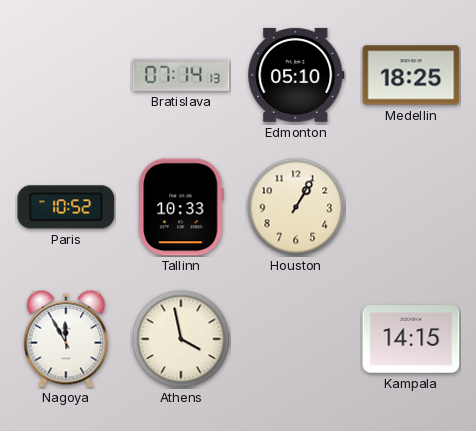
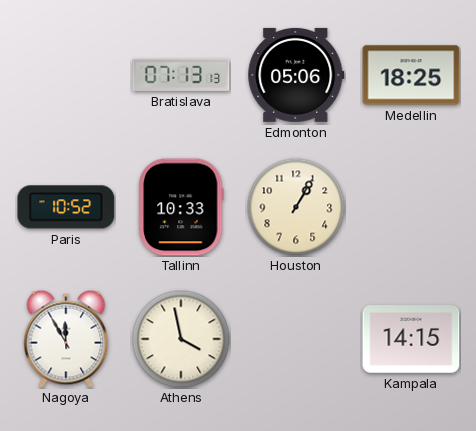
Bratislava: 07:14 -> 07:13 (181, 75)
Edmonton: 05:10 -> 05:06 (296, 75)
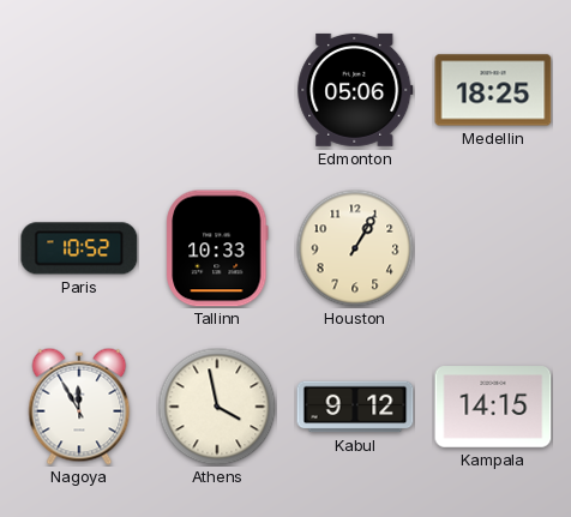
Bratislava: 07:13 -> none (181, 75)
Kabul: none -> 9:12 (355, 407)
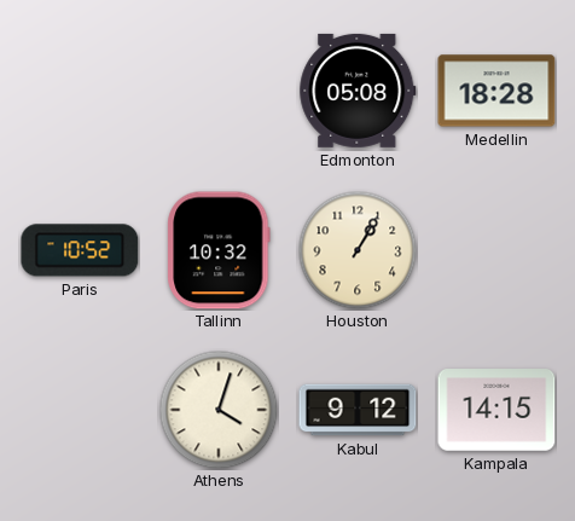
Edmonton: 05:06 -> 05:08 (358, 91)
Medellin: 18:25 -> 18:28 (496, 91)
Tallinn: 10:33 -> 10:32 (219, 250)
Nagoya: 11:55 -> none (79, 407)
Athens: 3:58 -> 4:03 (219, 410)
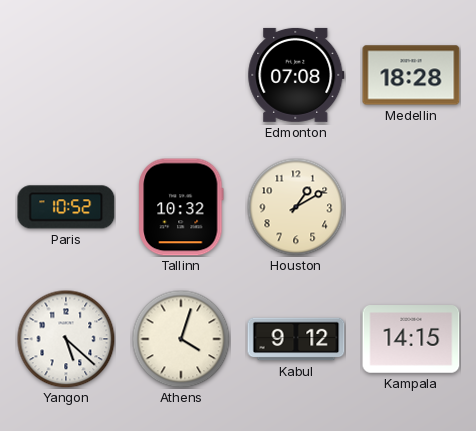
Edmonton: 05:08 -> 07:08 (296, 75)
Houston: 1:05 -> 1:10 (296, 207)
Yangon: none -> 5:22 (66, 339)
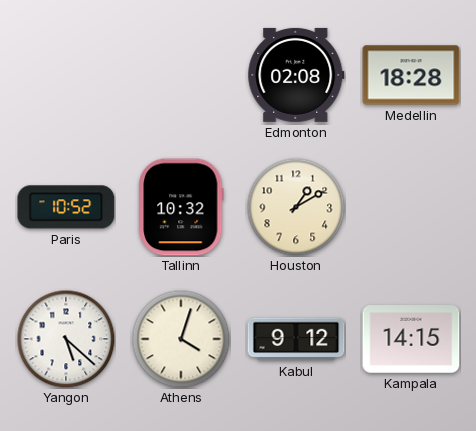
Edmonton: 07:08 -> 02:08 (296, 75)
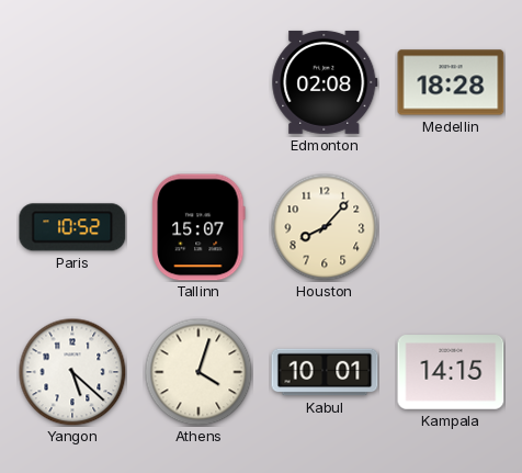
Tallinn: 10:32 -> 15:07 (198, 227)
Houston: 1:10 -> 8:07 (325, 227)
Kabul: 9:12 -> 10:01 (325, 372)
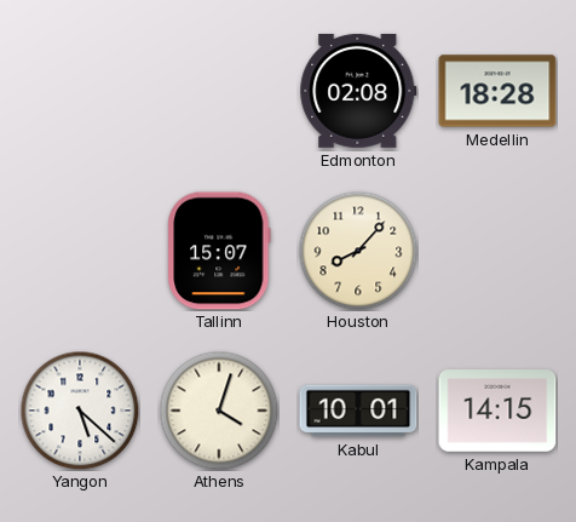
Paris: 10:52 -> none (72, 227)
